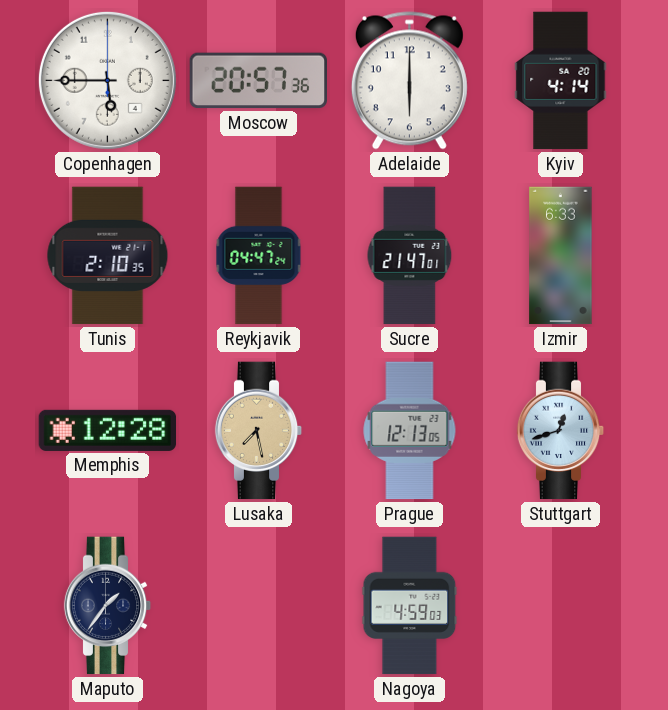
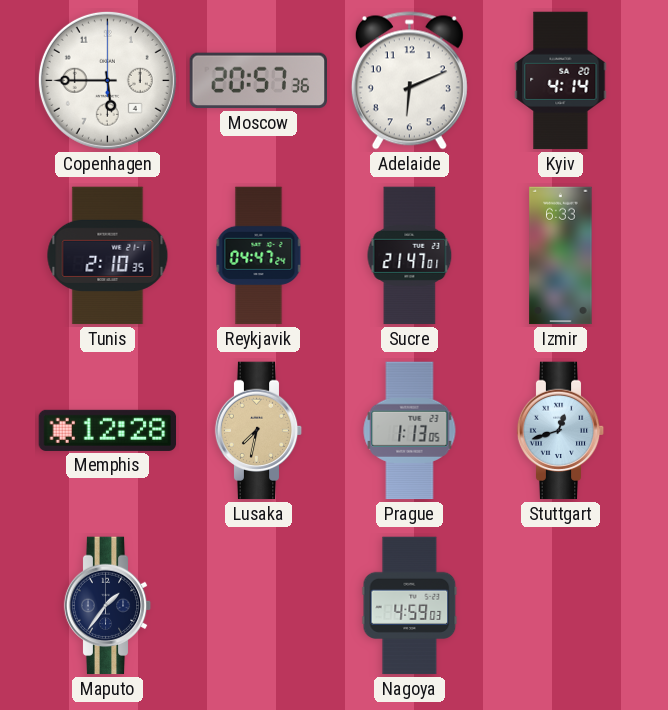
Adelaide: 6:00 -> 6:11 (409, 81)
Lusaka: 7:28 -> 7:32 (259, 431)
Prague: 12:13 -> 1:13 (410, 431)
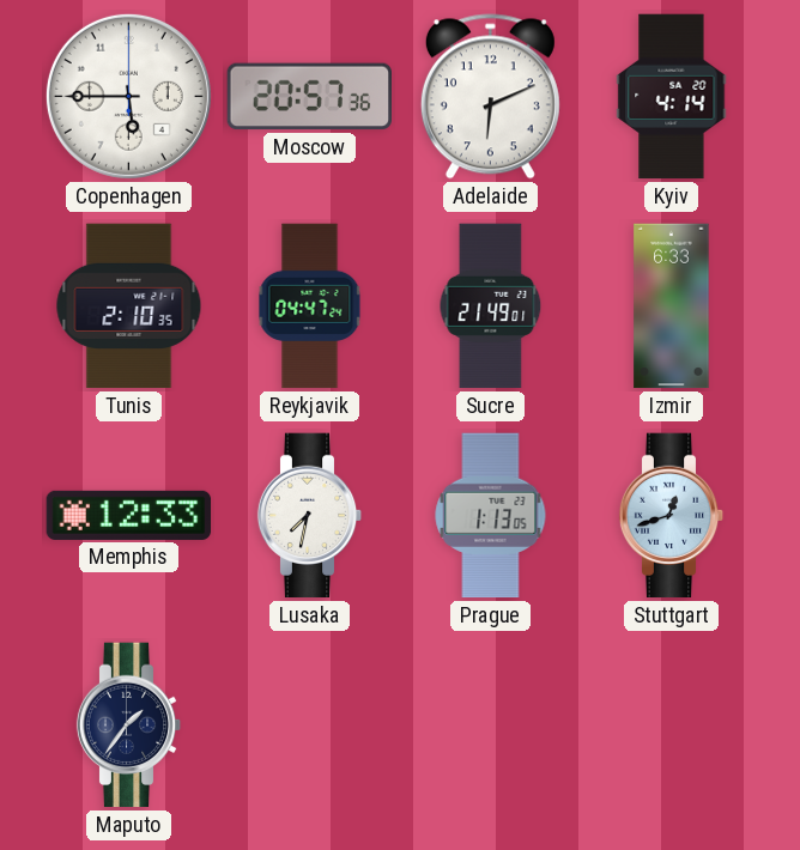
Sucre: 21:47 -> 21:49 (491, 306)
Memphis: 12:28 -> 12:33 (129, 515)
Lusaka dial: champagne -> white (310, 516)
Nagoya: 4:59 -> none (410, 606)
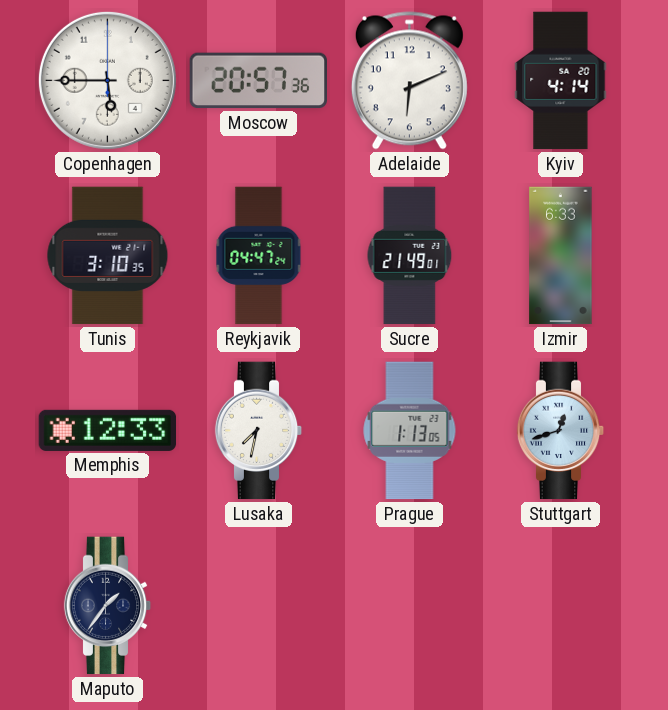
Tunis: 2:10 -> 3:10 (108, 256)
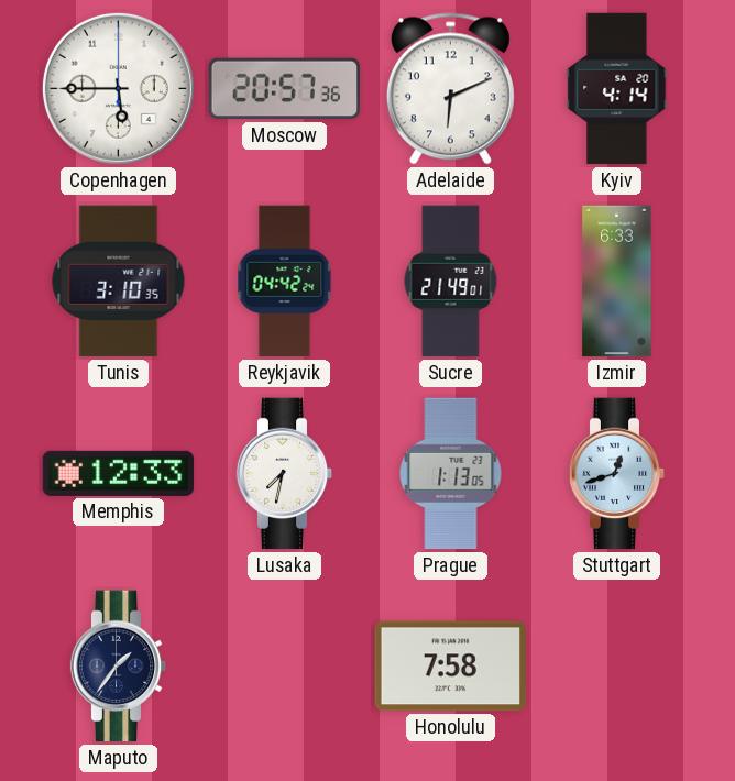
Reykjavik: 04:47 -> 04:42 (285, 282)
Honolulu: none -> 7:58 (450, 667)
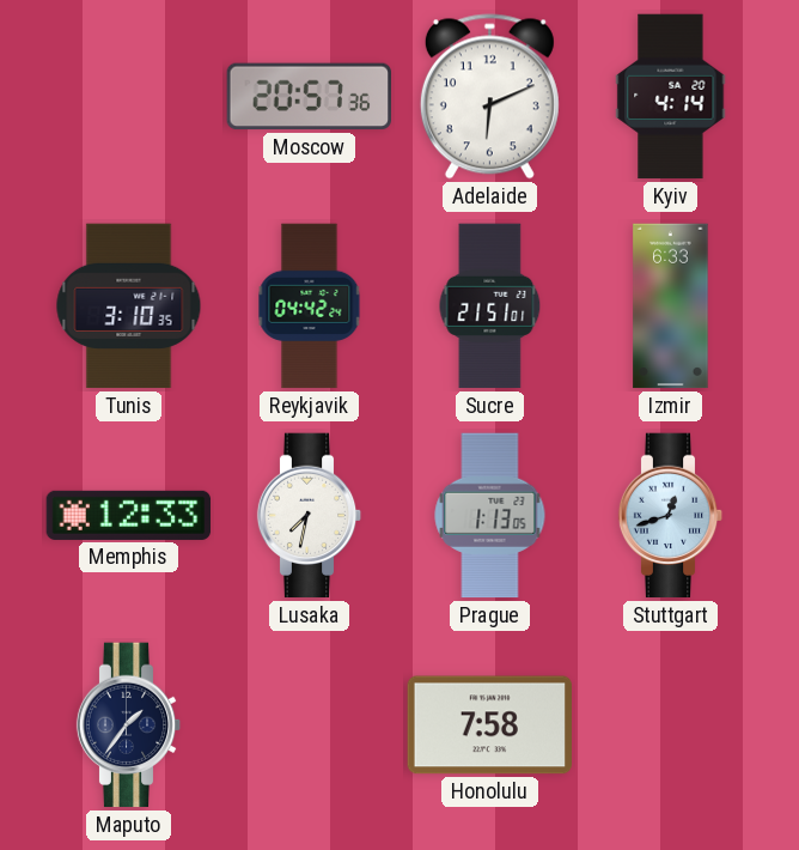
Copenhagen: 5:45 -> none (118, 88)
Sucre: 21:49 -> 21:51 (490, 306)
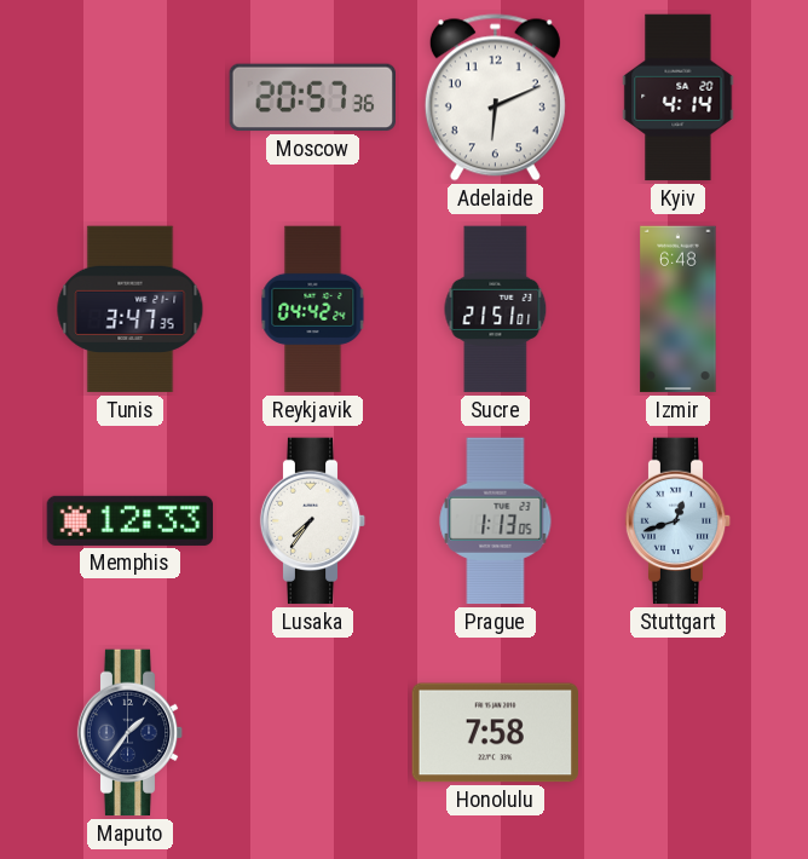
Tunis: 3:10 -> 3:47 (131, 310)
Izmir: 6:33 -> 6:48 (679, 310)
Lusaka: 7:32 -> 7:36 (313, 521)
